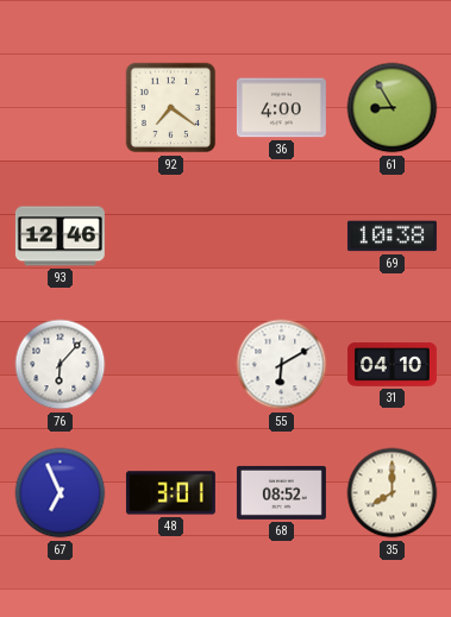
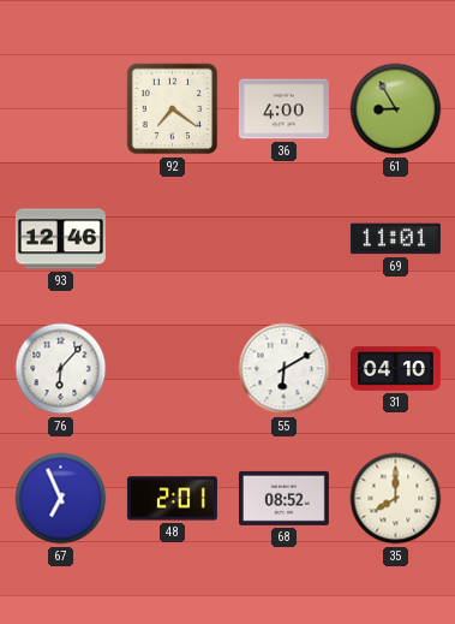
69: 10:38 -> 11:01 (395, 239)
48: 3:01 -> 2:01 (172, 499)
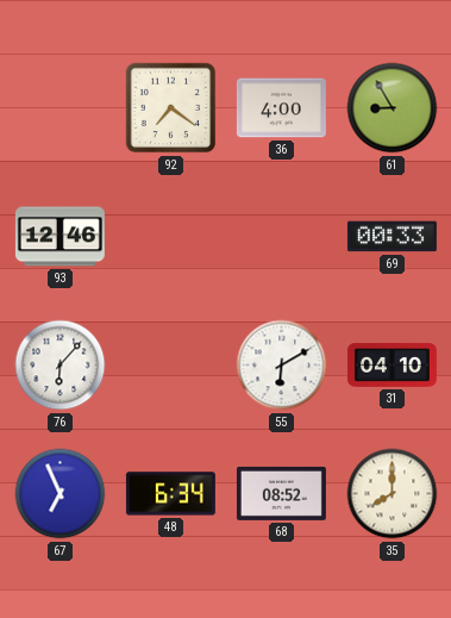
69: 11:01 -> 00:33 (392, 237)
48: 2:01 -> 6:34 (170, 494)
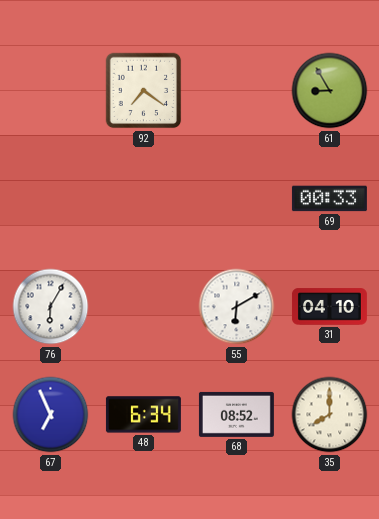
36: 4:00 -> none (281, 108)
93: 12:46 -> none (59, 237)
76: 6:07 -> 6:05 (51, 307)
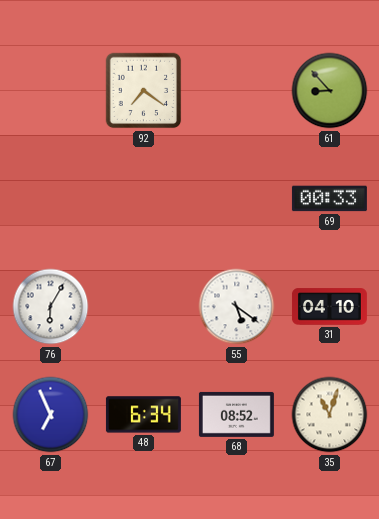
61: 8:55 -> 8:53 (330, 91)
55: 6:10 -> 5:21 (237, 307)
35: 8:00 -> 11:03 (330, 415)
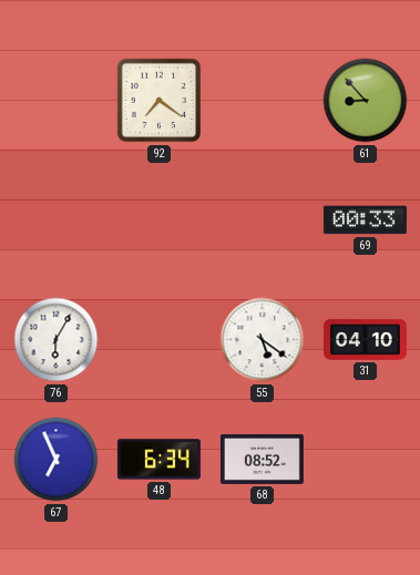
35: 11:03 -> none (330, 415)
